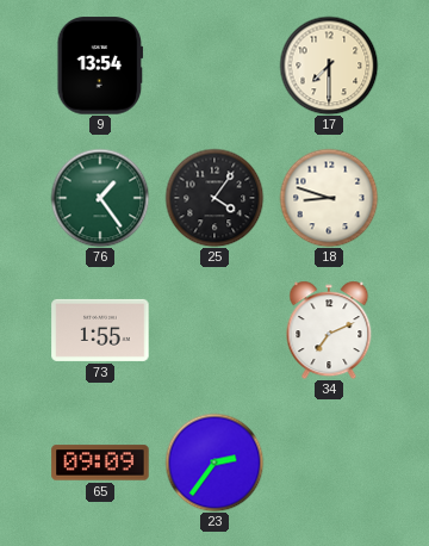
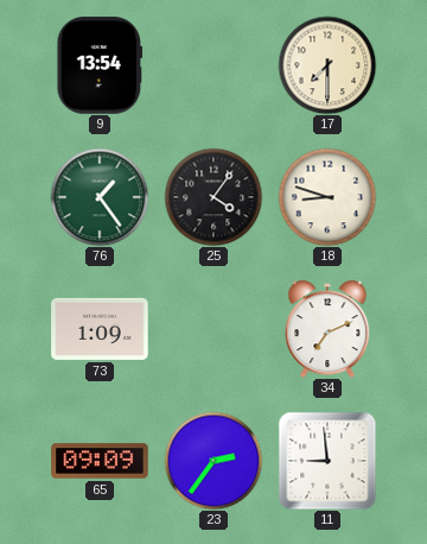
73: 1:55 -> 1:09 (100, 329)
11: none -> 8:59 (327, 461)
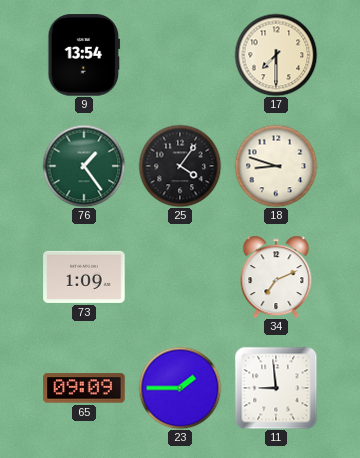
23: 2:36 -> 1:45 (180, 388)
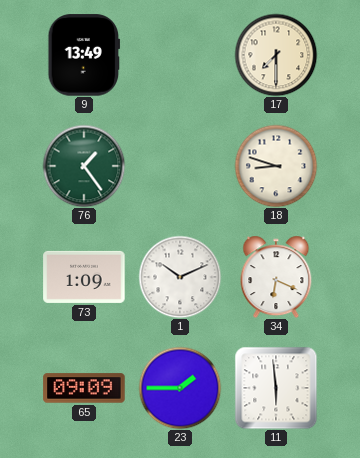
9: 13:54 -> 13:49 (84, 55)
25: 4:06 -> none (180, 166)
1: none -> 10:11 (180, 277)
34: 7:11 -> 6:19 (276, 277)
11: 8:59 -> 5:59 (276, 388)
